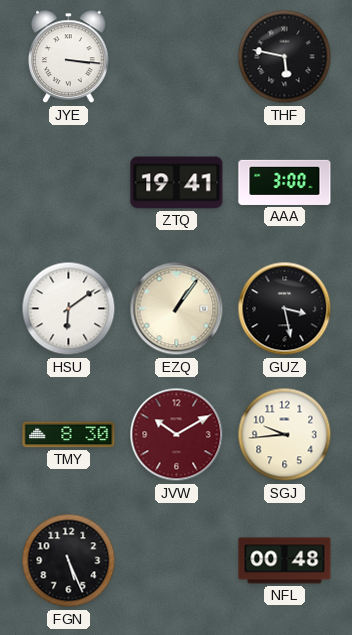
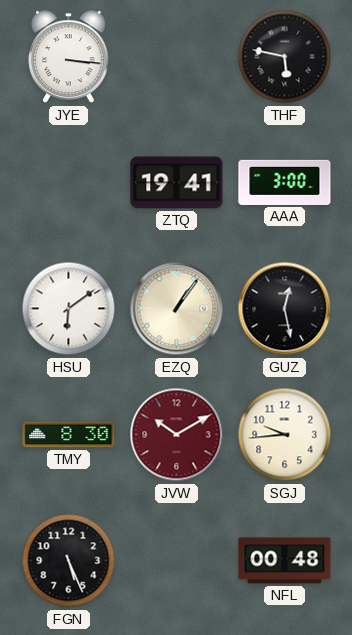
GUZ: 3:28 -> 12:28 (285, 309)
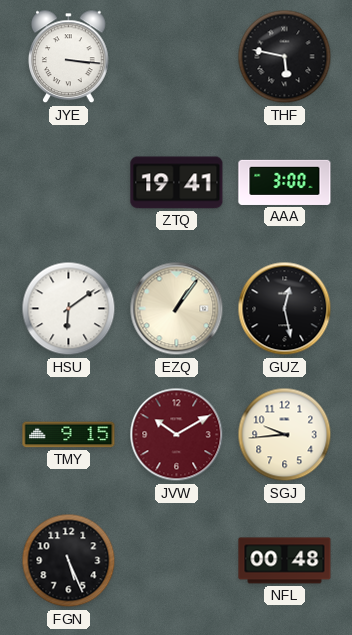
TMY: 8:30 -> 9:15 (69, 435)
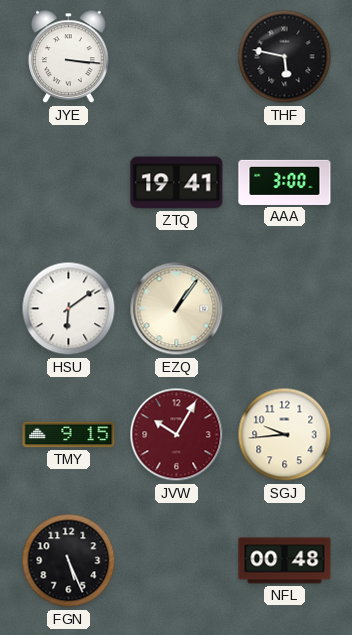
GUZ: 12:28 -> none (285, 309)
JVW: 10:10 -> 10:05 (177, 435)
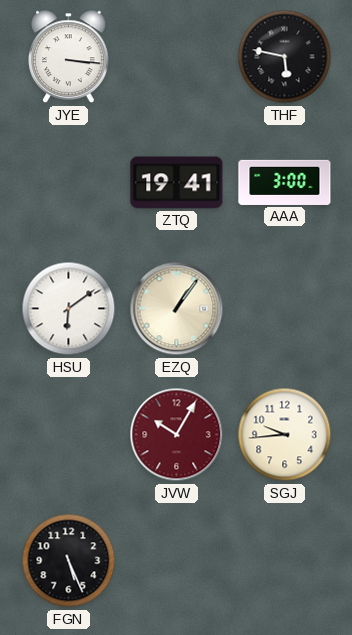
TMY: 9:15 -> none (69, 435)
NFL: 00:48 -> none (285, 561)
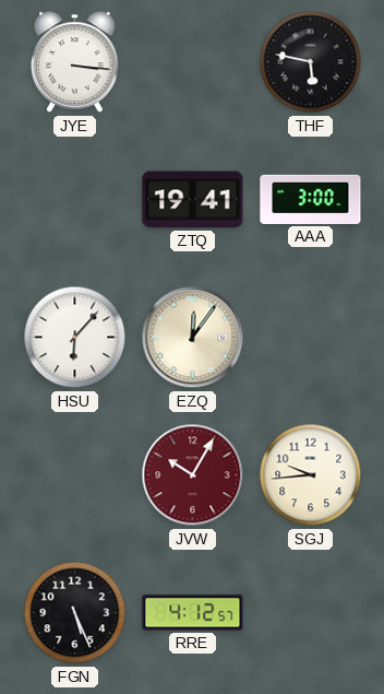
HSU: 6:09 -> 6:07 (75, 338)
EZQ: 1:06 -> 12:06 (193, 338)
RRE: none -> 4:12 (193, 613)
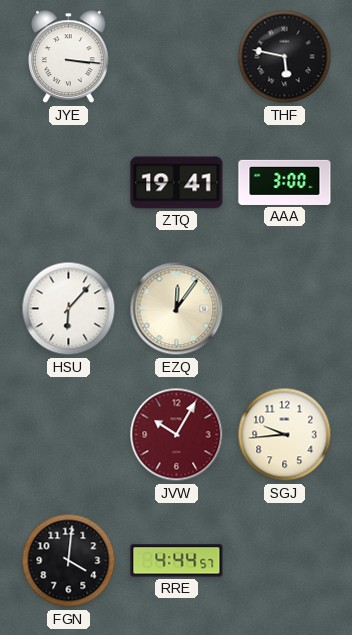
FGN: 5:26 -> 4:01 (69, 561)
RRE: 4:12 -> 4:44 (177, 561)
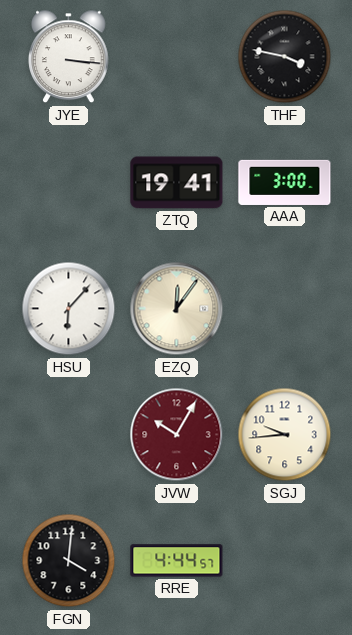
THF: 5:47 -> 3:47 (285, 57)
